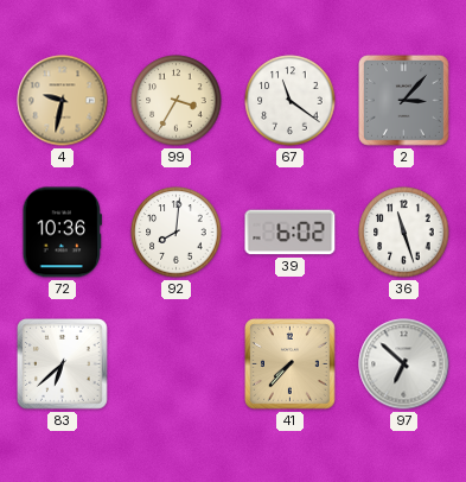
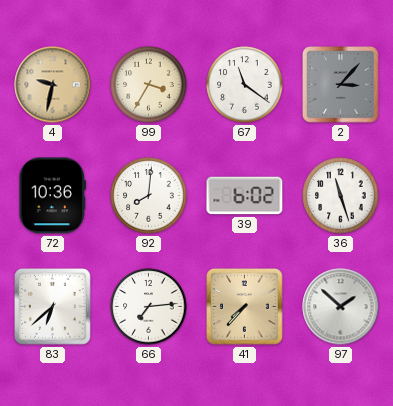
66: none -> 7:14 (149, 307)
97: 6:52 -> 1:52 (341, 307)
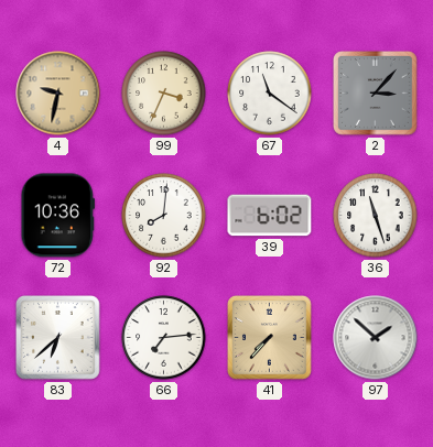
99: 3:35 -> 3:34 (164, 94)
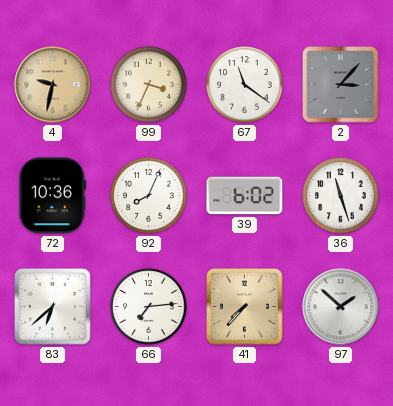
92: 8:01 -> 8:04 (149, 196)
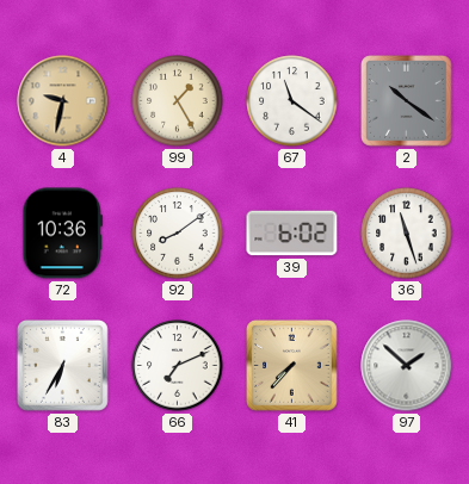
99: 3:34 -> 1:25 (178, 101)
2: 3:07 -> 10:21 (407, 101)
92: 8:04 -> 8:09 (178, 234)
83: 6:38 -> 6:35 (63, 366)
66: 7:14 -> 7:11 (178, 366)
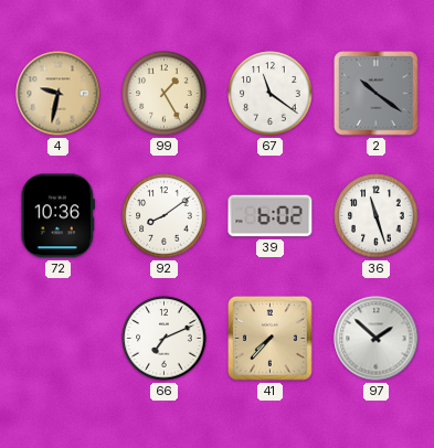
83: 6:35 -> none (63, 366)
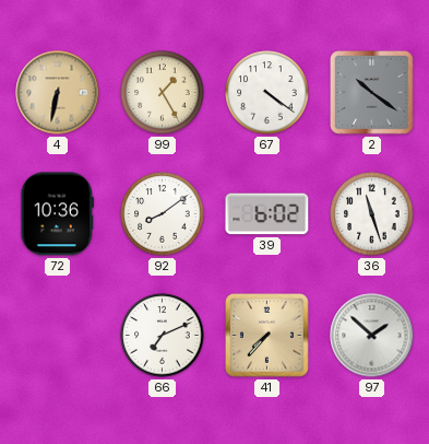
4: 9:32 -> 6:32 (58, 93)
67: 11:21 -> 4:21 (267, 93)
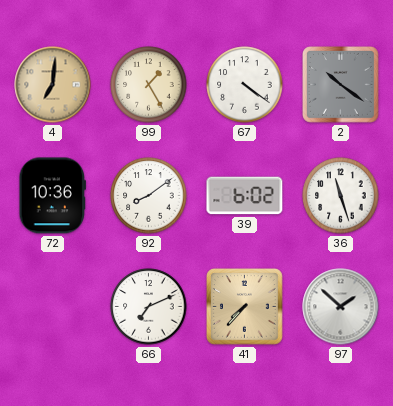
4: 6:32 -> 7:01 (53, 85)
